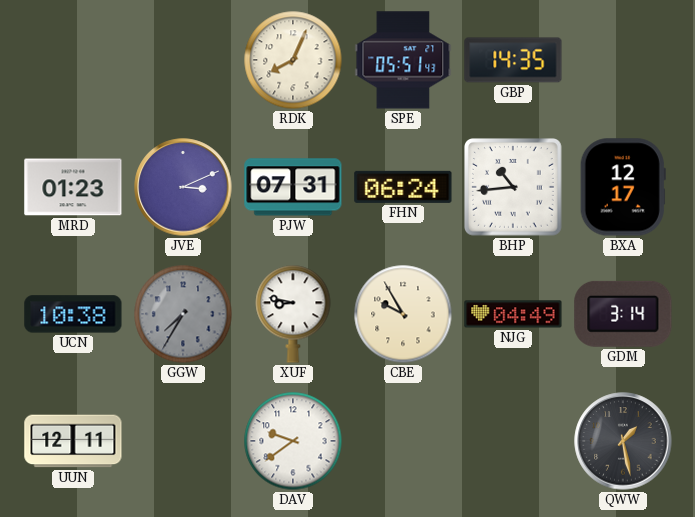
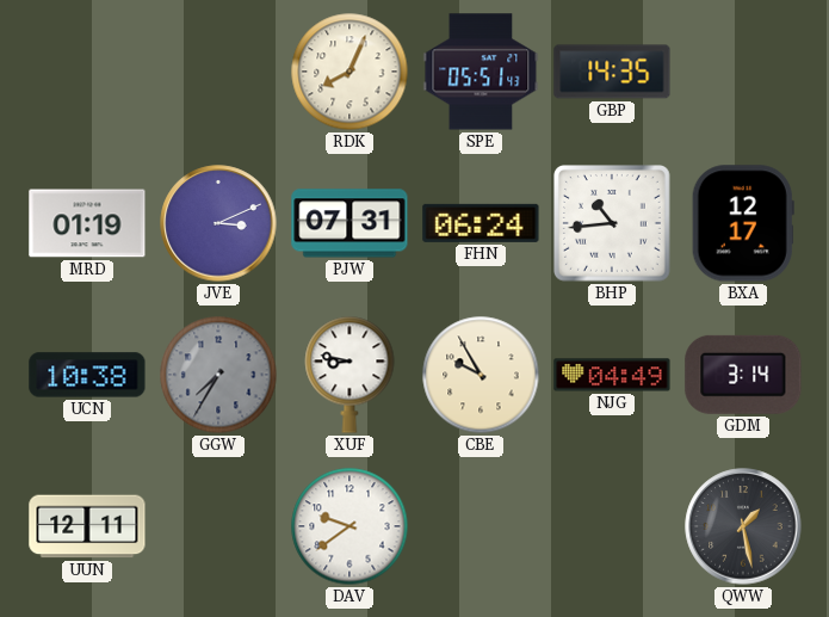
MRD: 01:23 -> 01:19 (87, 223)
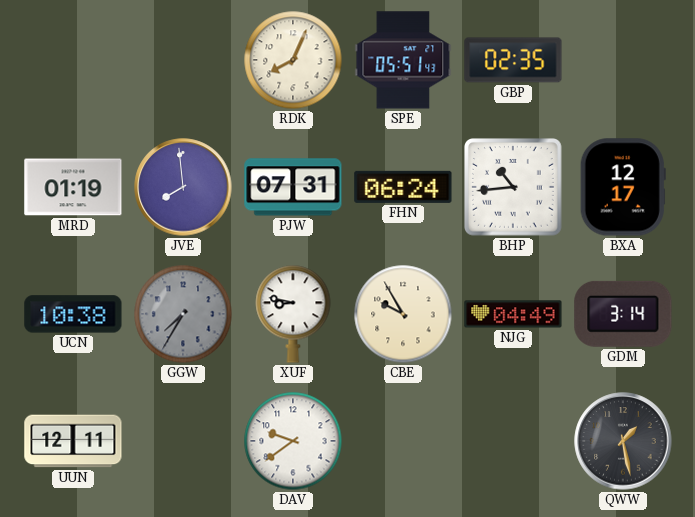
GBP: 14:35 -> 02:35 (513, 60)
JVE: 3:11 -> 7:59 (183, 187)
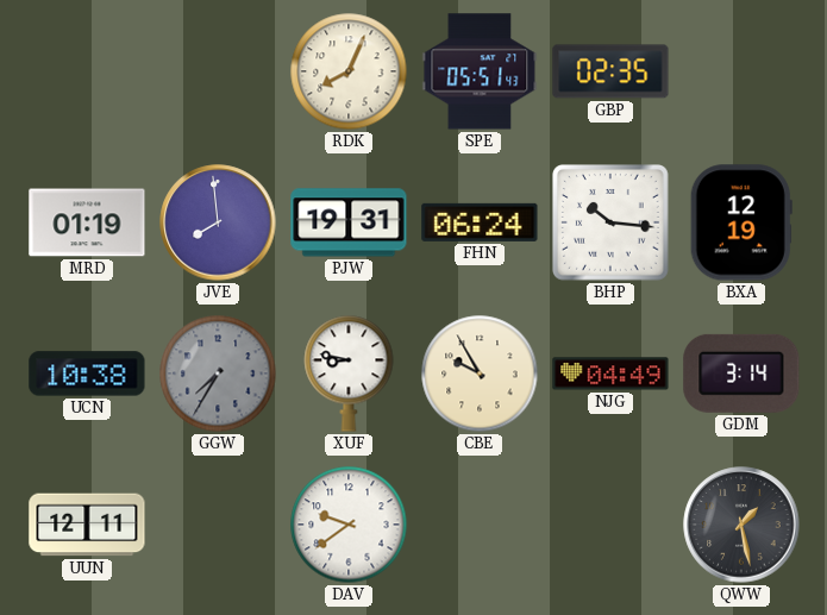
PJW: 07:31 -> 19:31 (349, 222)
BHP: 10:44 -> 10:16 (612, 224)
BXA: 12:17 -> 12:19 (741, 222)
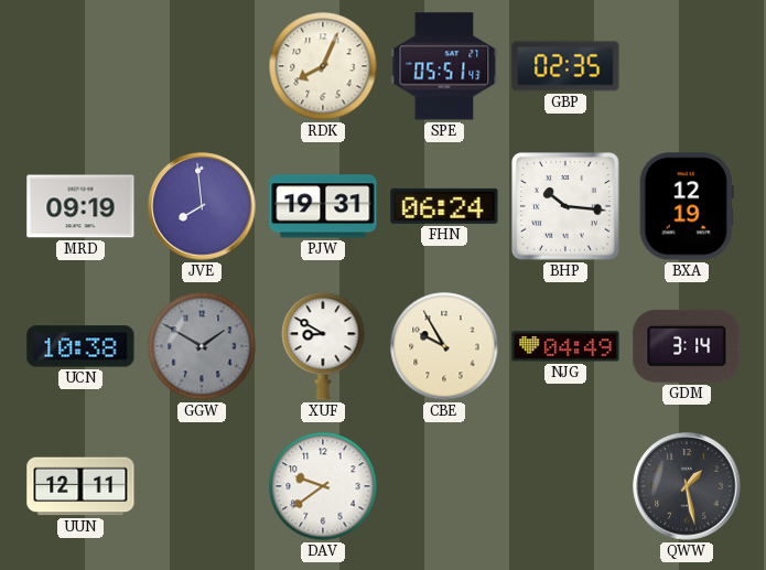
MRD: 01:19 -> 09:19 (80, 206)
GGW: 7:35 -> 1:50 (202, 346)
XUF: 8:47 -> 8:50 (323, 346)
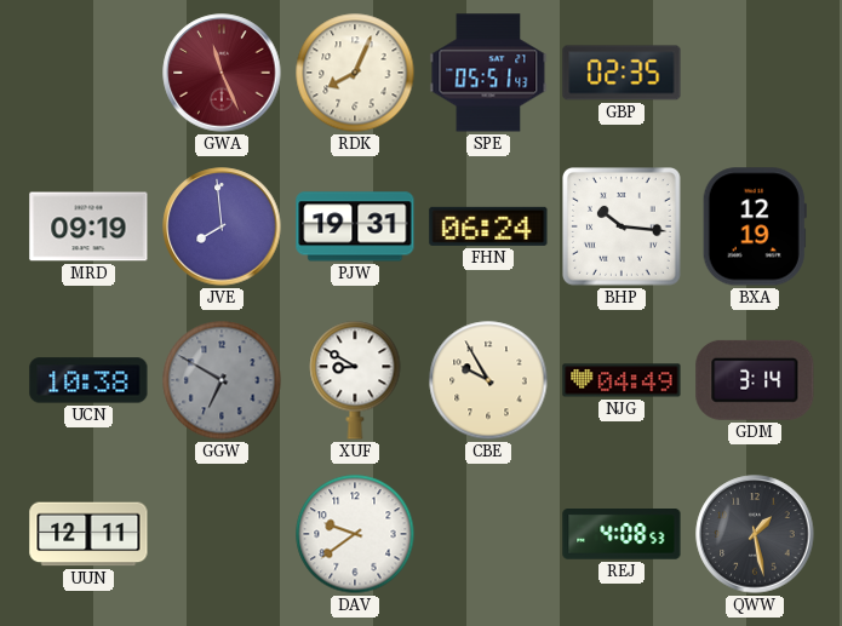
GWA: none -> 11:26 (222, 73)
GGW: 1:50 -> 6:50 (222, 380)
REJ: none -> 4:08 (622, 535)
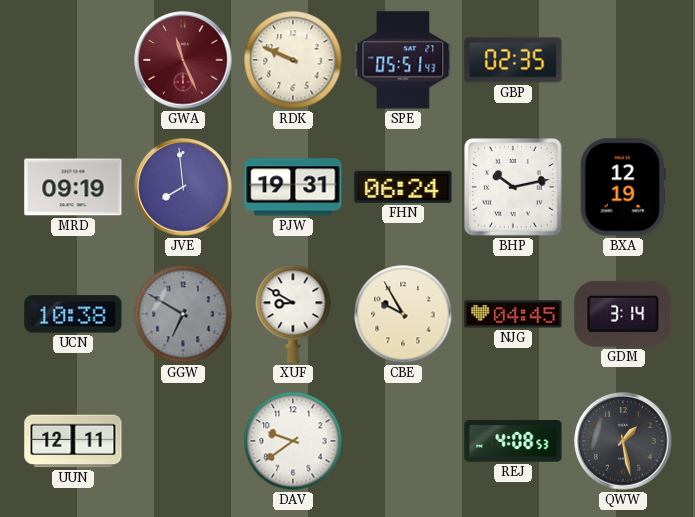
RDK: 8:04 -> 9:49 (293, 60)
BHP: 10:16 -> 10:13 (514, 188)
NJG: 04:49 -> 04:45 (513, 314)
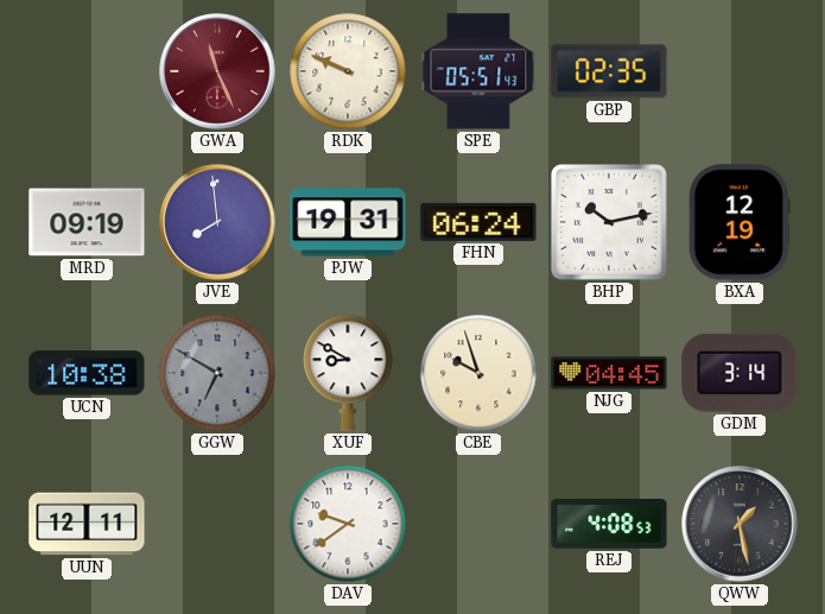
CBE: 9:55 -> 9:57 (478, 373)
